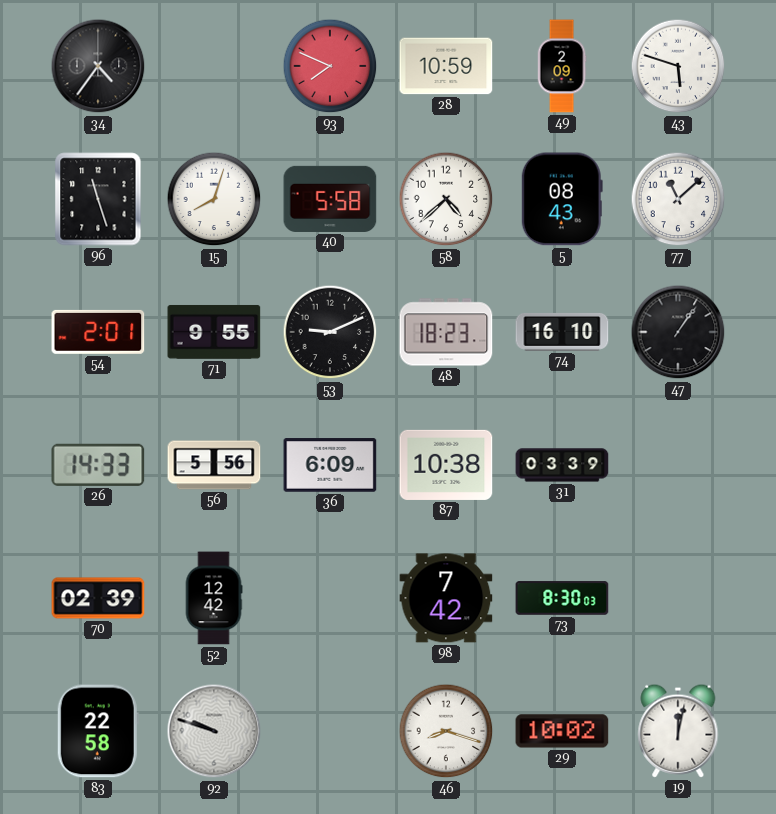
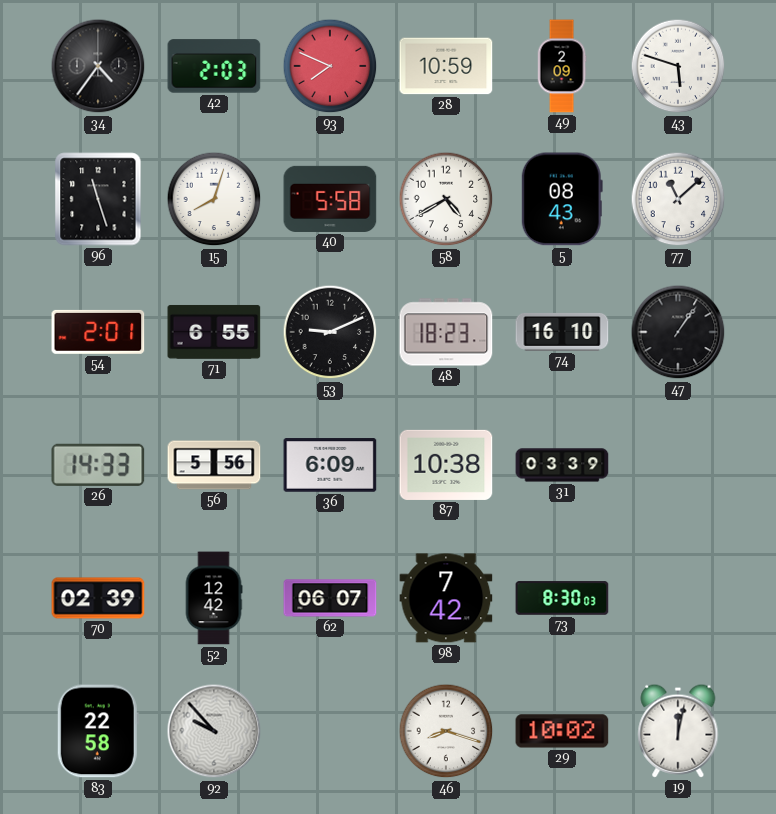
42: none -> 2:03 (214, 66)
58: 4:38 -> 4:40 (446, 199)
71: 9:55 -> 6:55 (214, 332)
62: none -> 06:07 (330, 598)
92: 9:48 -> 9:53 (214, 731)
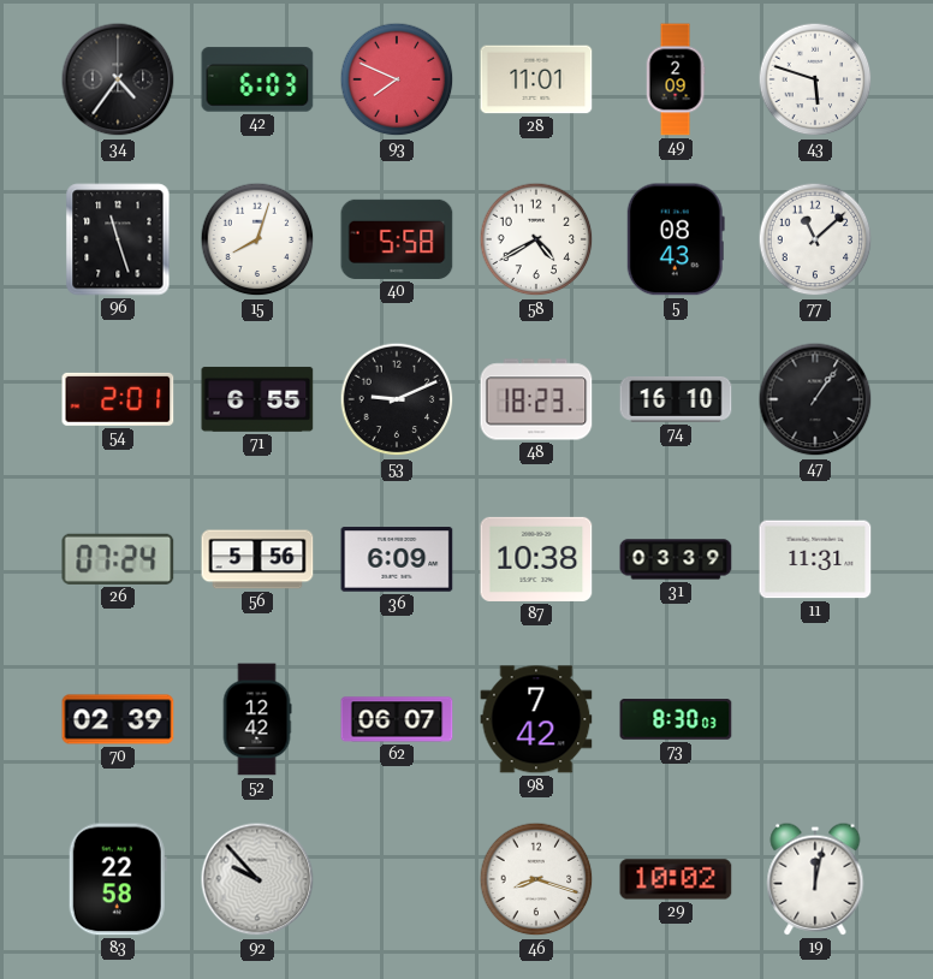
42: 2:03 -> 6:03 (257, 79)
28: 10:59 -> 11:01 (536, 79)
26: 14:33 -> 07:24 (118, 559)
11: none -> 11:31 (815, 559)
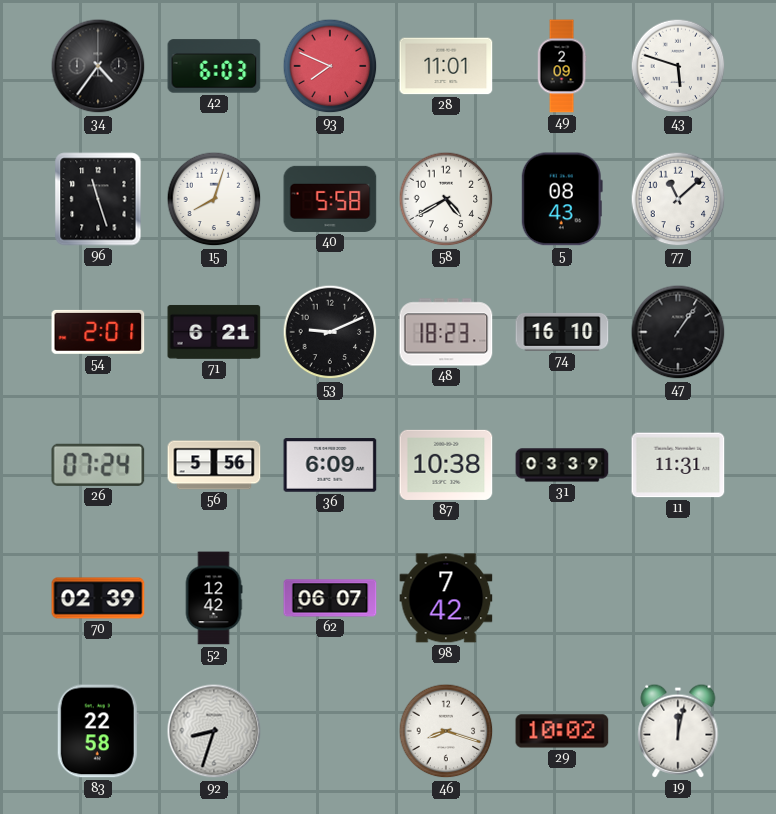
71: 6:55 -> 6:21 (214, 332)
73: 8:30 -> none (676, 719)
92: 9:53 -> 8:33 (214, 731)
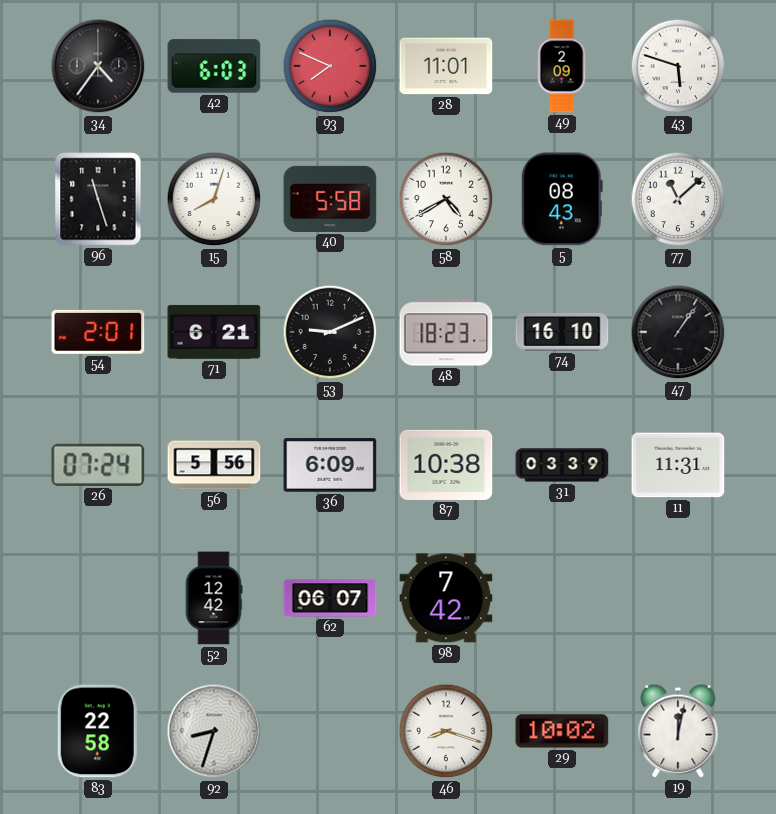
70: 02:39 -> none (98, 598)
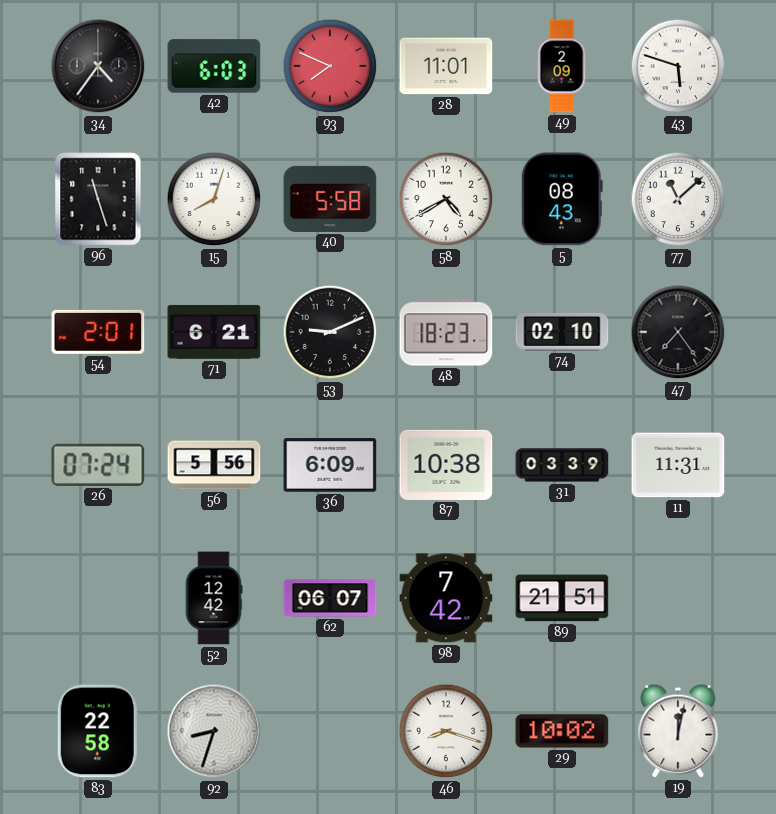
74: 16:10 -> 02:10 (562, 332)
47: 1:06 -> 7:24 (678, 332)
89: none -> 21:51 (562, 598)
